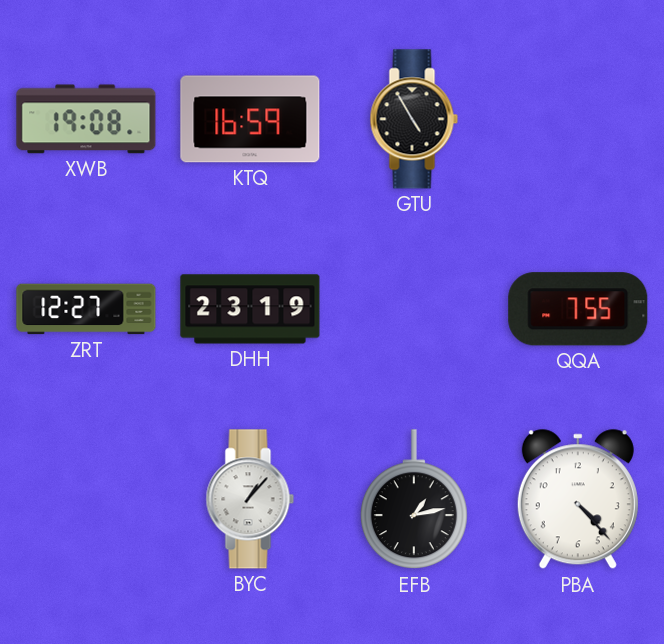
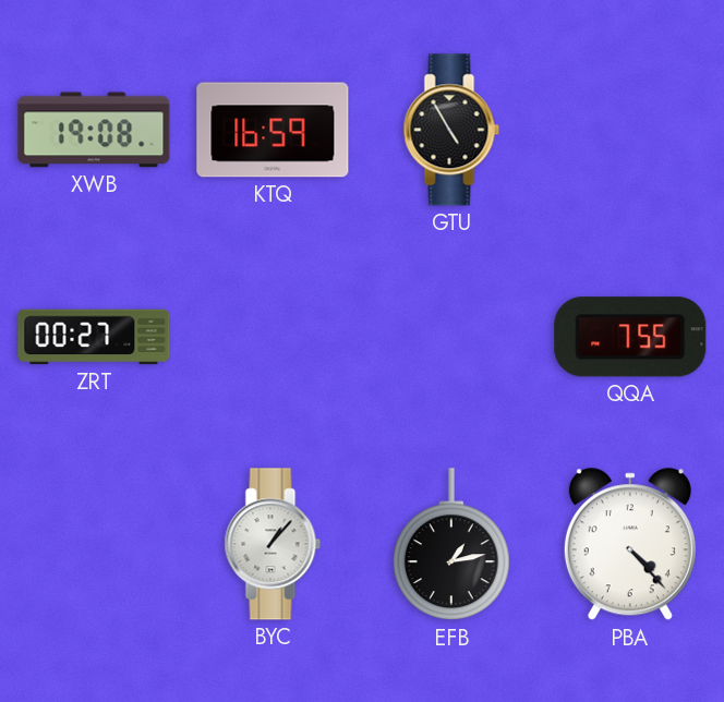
ZRT: 12:27 -> 00:27 (94, 337)
DHH: 23:19 -> none (250, 309)
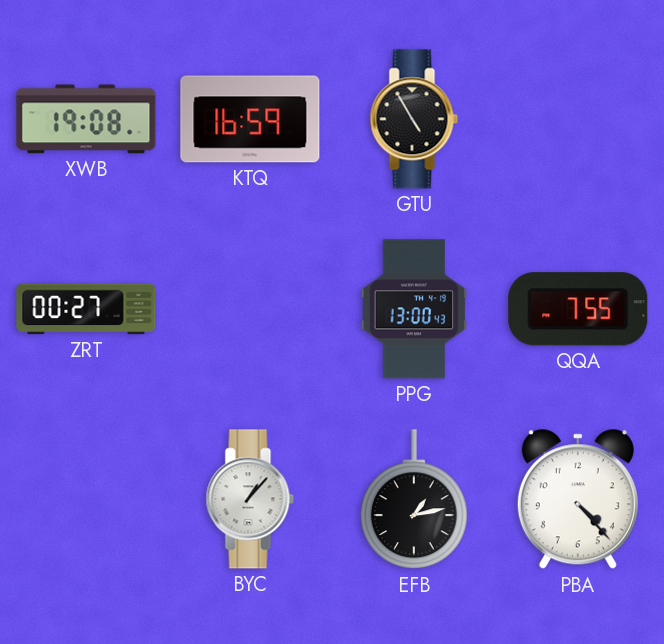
PPG: none -> 13:00 (414, 309)
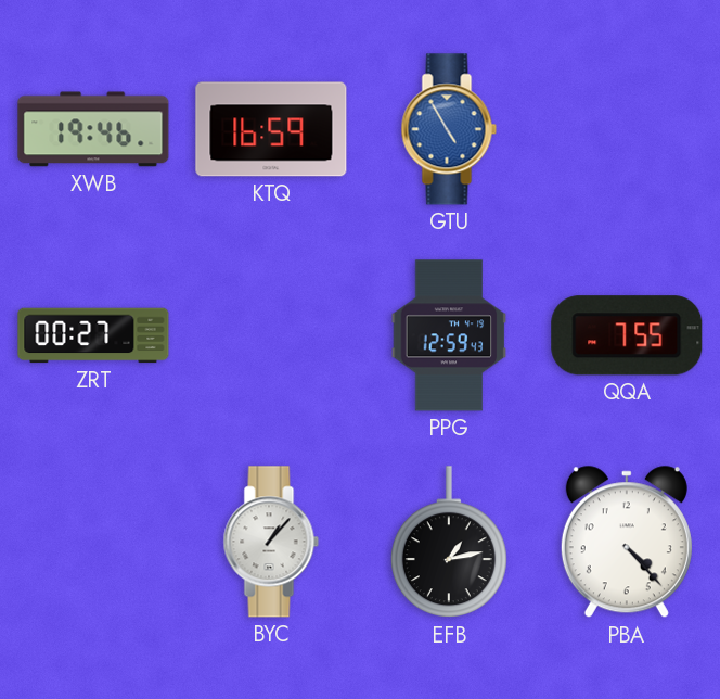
XWB: 19:08 -> 19:46 (93, 129)
GTU dial: black -> blue (449, 129)
PPG: 13:00 -> 12:59 (449, 335)
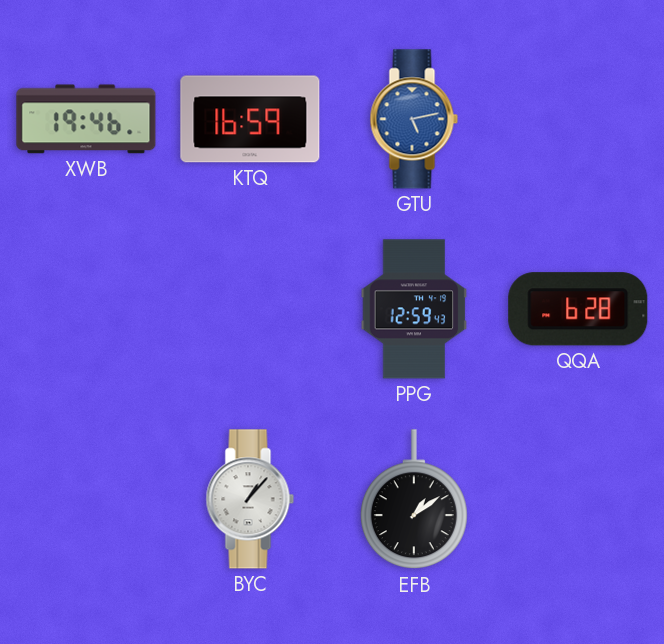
GTU: 4:55 -> 5:13 (414, 119)
ZRT: 00:27 -> none (93, 335)
QQA: 7:55 -> 6:28 (578, 309)
EFB: 1:13 -> 1:09 (414, 500)
PBA: 4:23 -> none (627, 543)
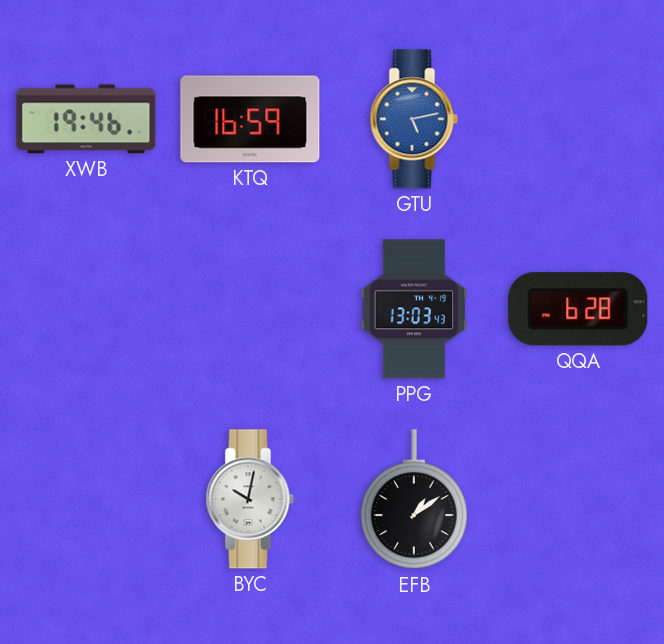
PPG: 12:59 -> 13:03 (414, 309)
BYC: 1:07 -> 10:02 (250, 499)
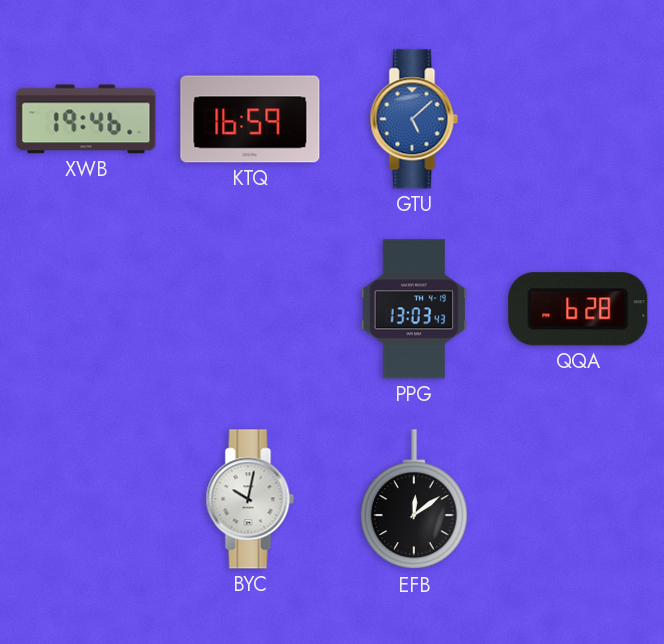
GTU: 5:13 -> 5:08 (414, 119)
EFB: 1:09 -> 12:09 (414, 500)
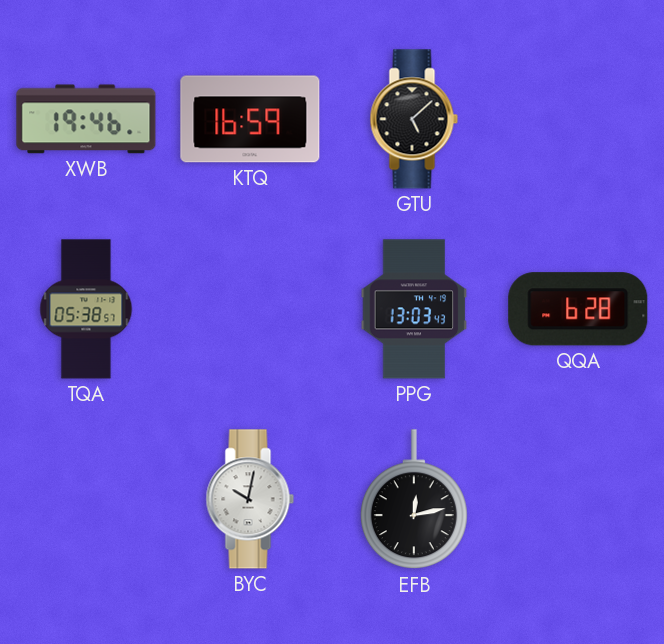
GTU dial: blue -> black (414, 119)
TQA: none -> 05:38 (86, 309)
EFB: 12:09 -> 12:13 (414, 500)
